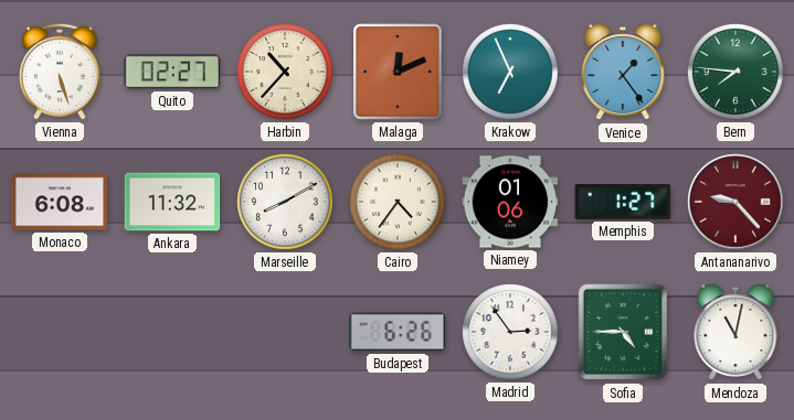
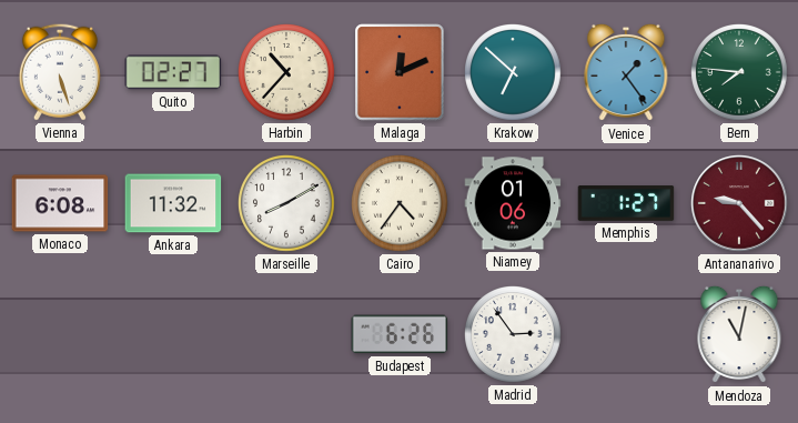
Krakow: 6:56 -> 6:52 (514, 73)
Sofia: 4:45 -> none (623, 332)
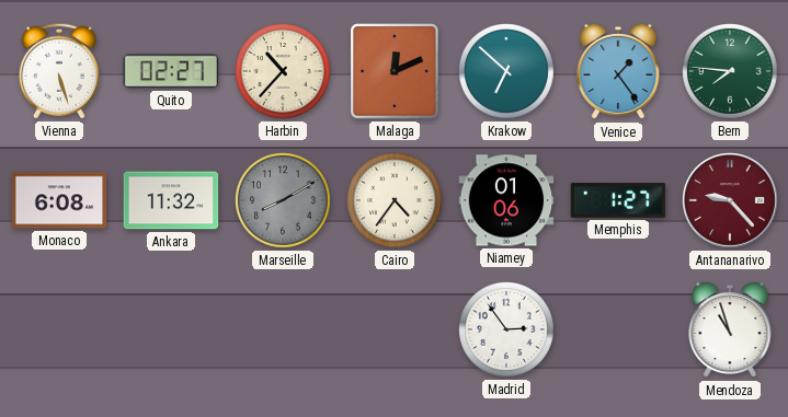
Marseille dial: white -> grey (284, 201)
Budapest: 6:26 -> none (400, 334)
Mendoza: 11:02 -> 10:57 (730, 329)
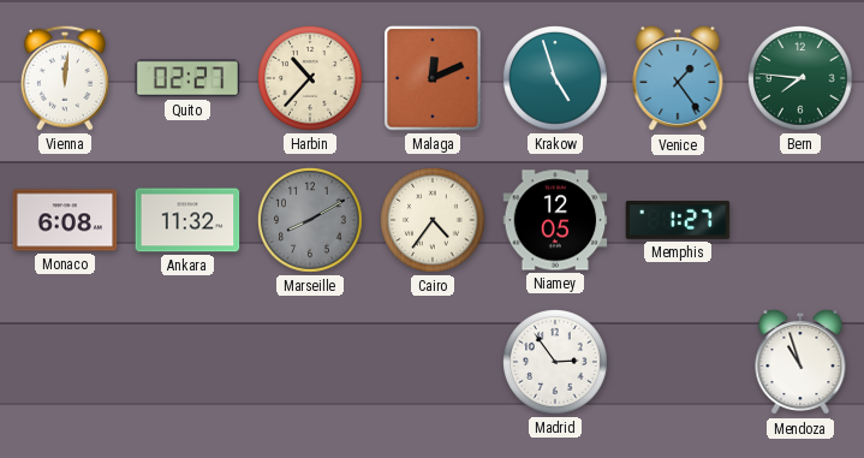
Vienna: 5:27 -> 12:01 (65, 78)
Krakow: 6:52 -> 4:57 (556, 79)
Niamey: 01:06 -> 12:05 (555, 220)
Antananarivo: 9:23 -> none (730, 200)
